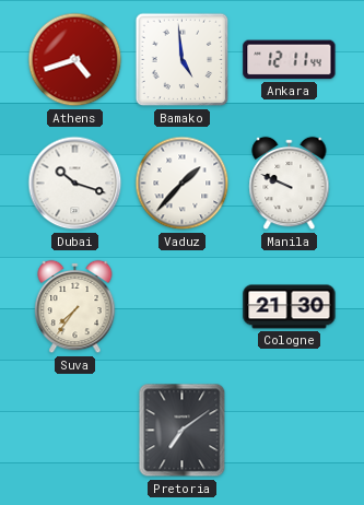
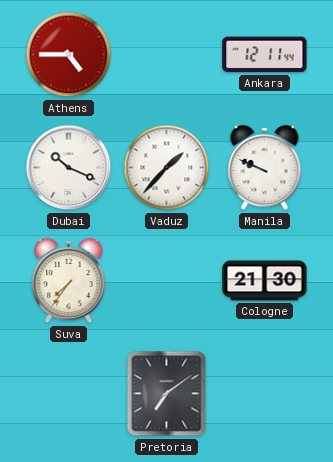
Athens: 4:42 -> 4:45 (69, 55)
Bamako: 4:59 -> none (183, 60)
Dubai: 10:18 -> 10:19 (69, 168)
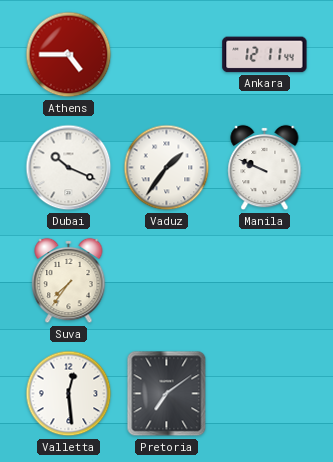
Vaduz: 1:37 -> 1:36 (167, 168)
Cologne: 21:30 -> none (265, 281)
Valletta: none -> 12:29 (69, 394)
